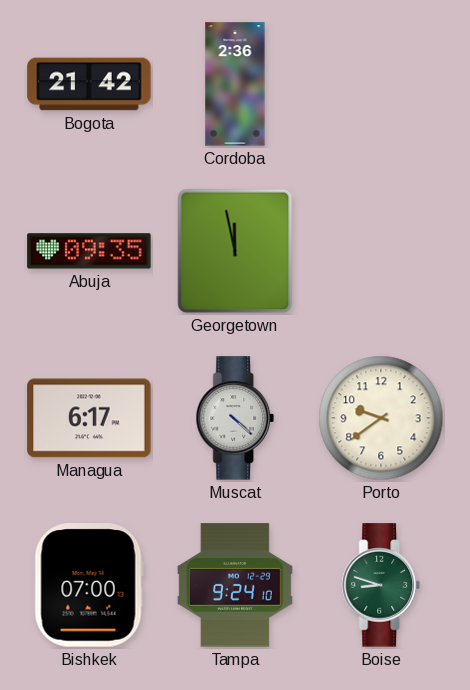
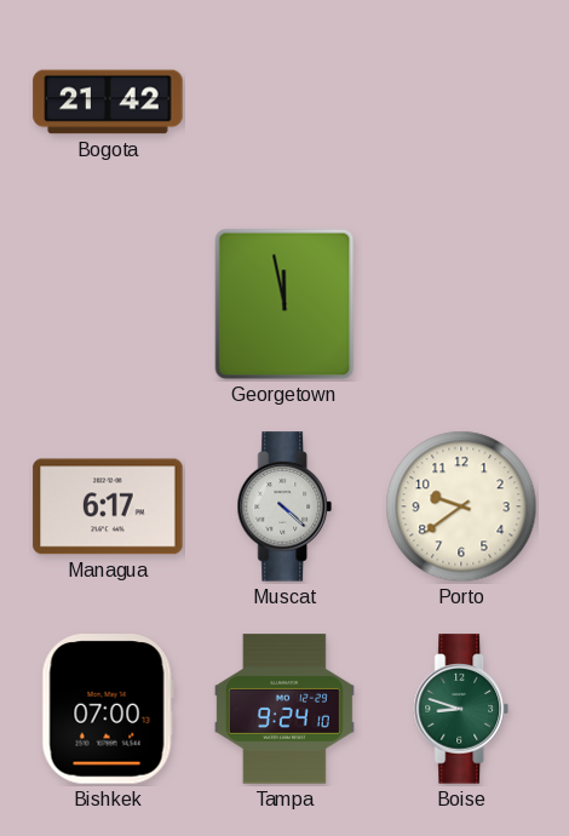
Cordoba: 2:36 -> none (235, 84)
Abuja: 09:35 -> none (89, 251)
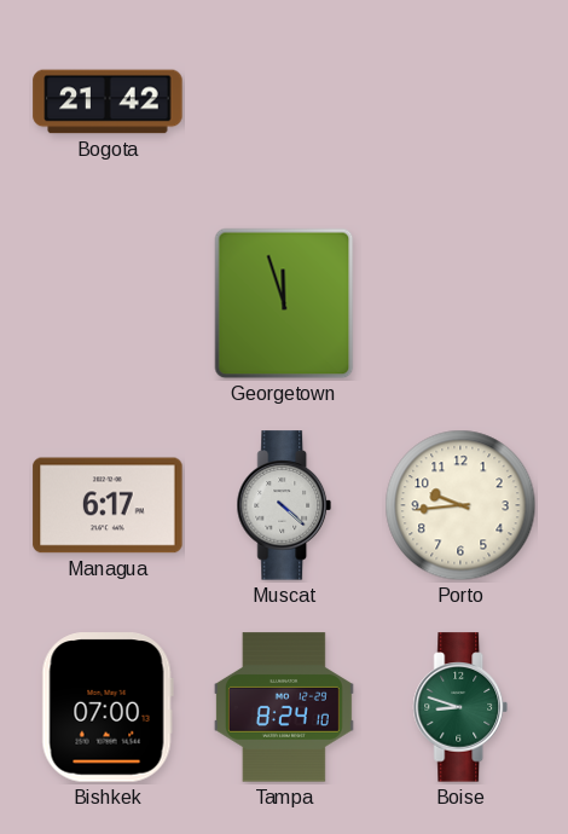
Georgetown: 11:58 -> 11:57 (284, 303)
Porto: 9:39 -> 9:44 (460, 505)
Tampa: 9:24 -> 8:24 (284, 707)
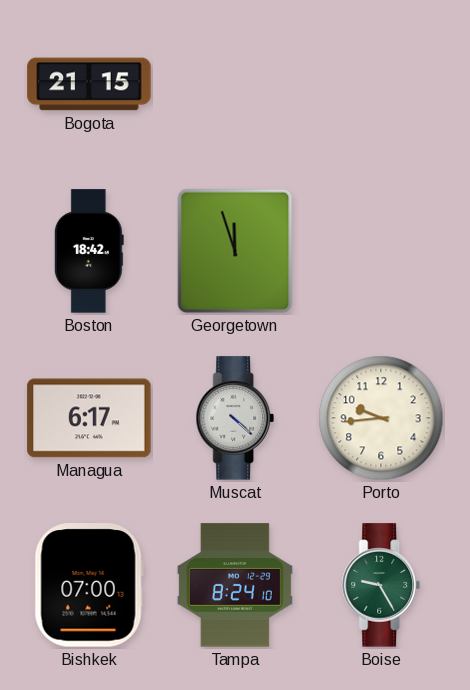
Bogota: 21:42 -> 21:15 (89, 84)
Boston: none -> 18:42 (89, 251)
Boise: 8:48 -> 9:25 (381, 585)
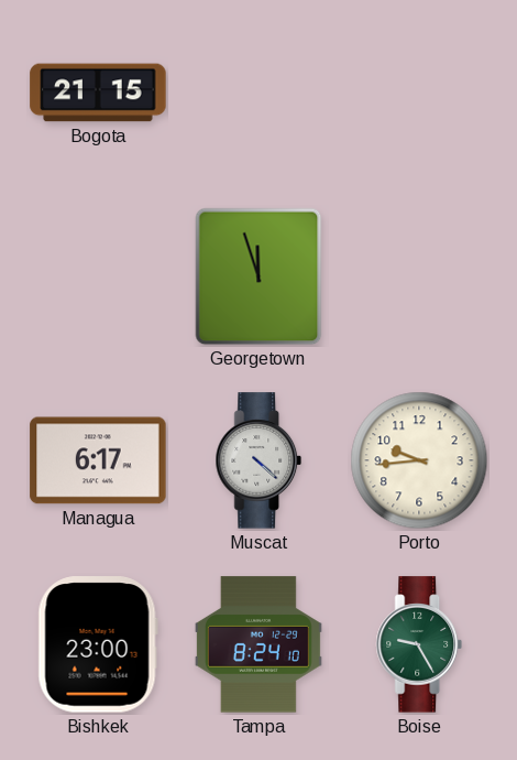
Boston: 18:42 -> none (89, 251)
Bishkek: 07:00 -> 23:00 (98, 644)
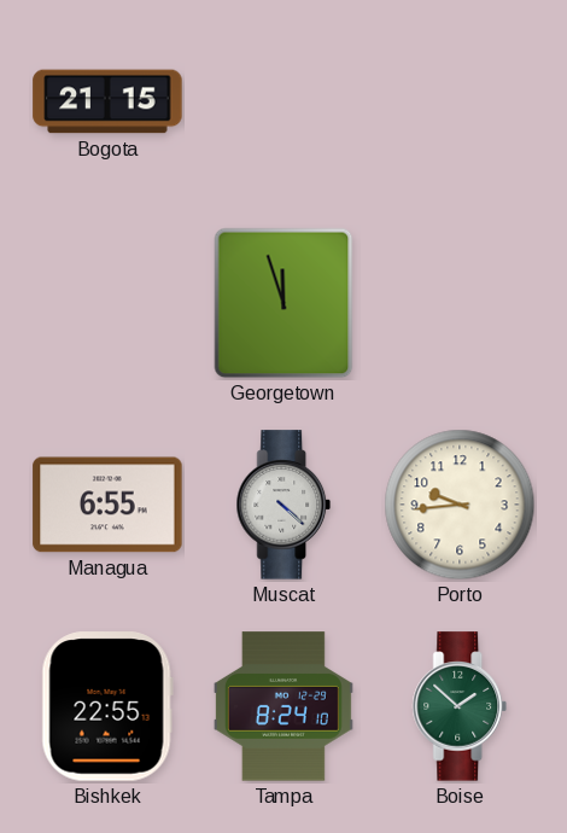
Managua: 6:17 -> 6:55 (107, 505)
Bishkek: 23:00 -> 22:55 (107, 706)
Boise: 9:25 -> 1:52 (460, 706)
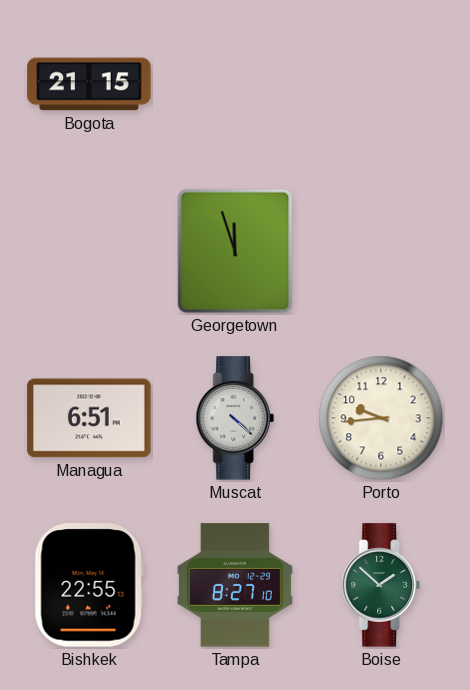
Managua: 6:55 -> 6:51 (89, 418)
Tampa: 8:24 -> 8:27 (235, 585)
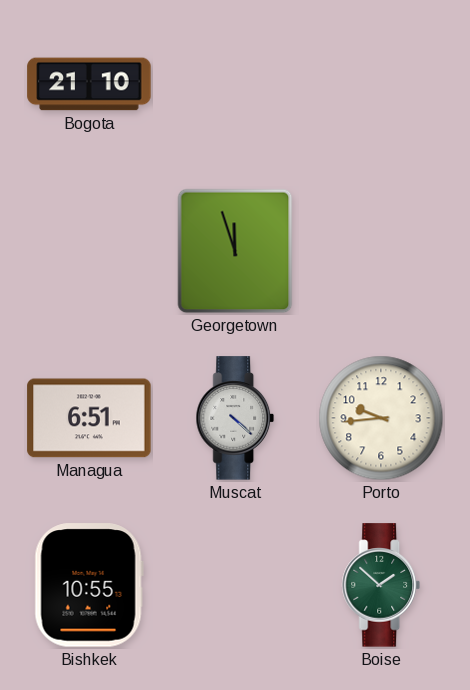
Bogota: 21:15 -> 21:10 (89, 84)
Bishkek: 22:55 -> 10:55 (89, 585)
Tampa: 8:27 -> none (235, 585)
